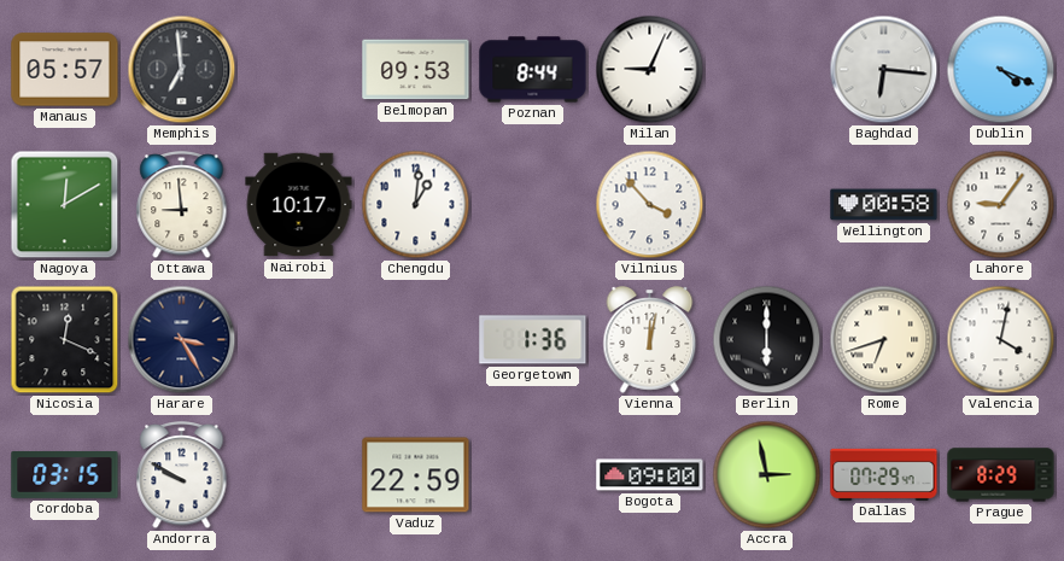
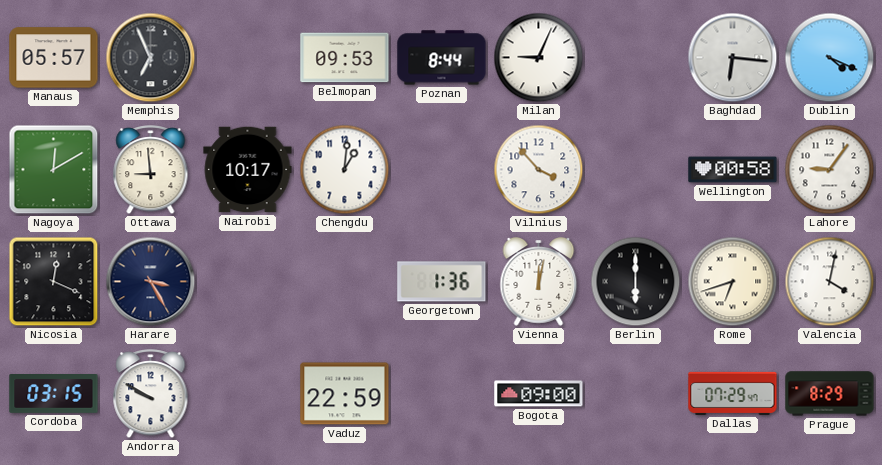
Memphis: 6:59 -> 6:56 (151, 58)
Accra: 2:58 -> none (767, 475)
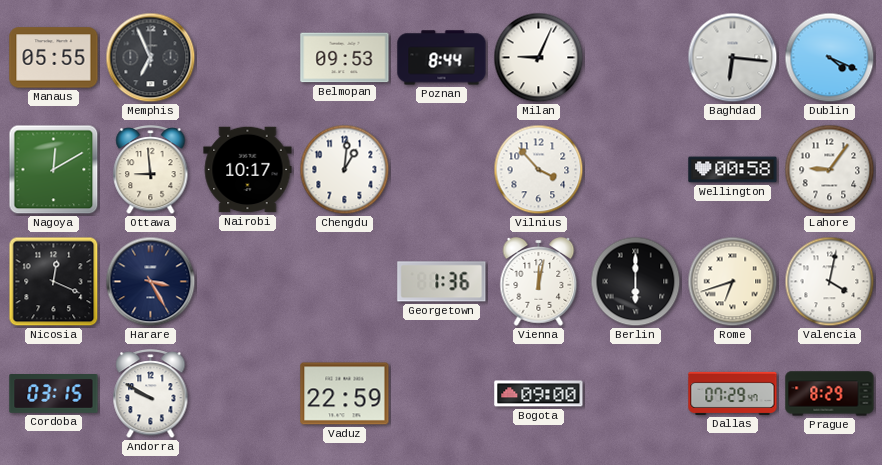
Manaus: 05:57 -> 05:55 (54, 58)
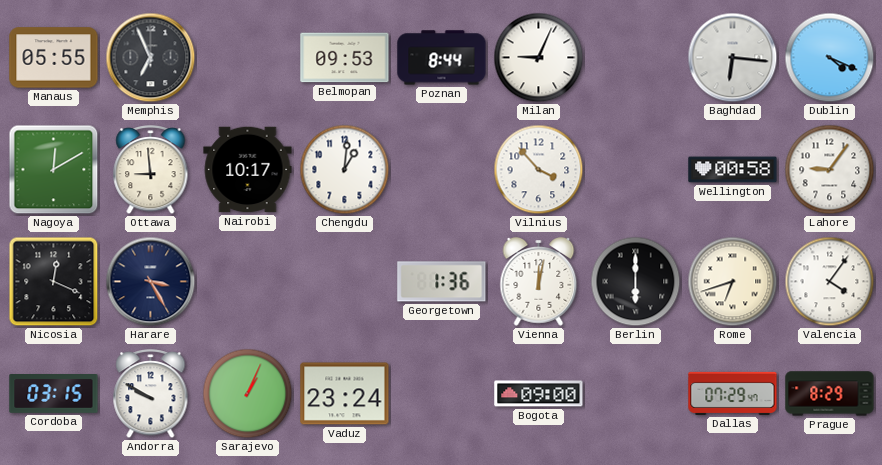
Valencia: 4:02 -> 4:06 (830, 282)
Sarajevo: none -> 1:04 (248, 394)
Vaduz: 22:59 -> 23:24 (345, 394)
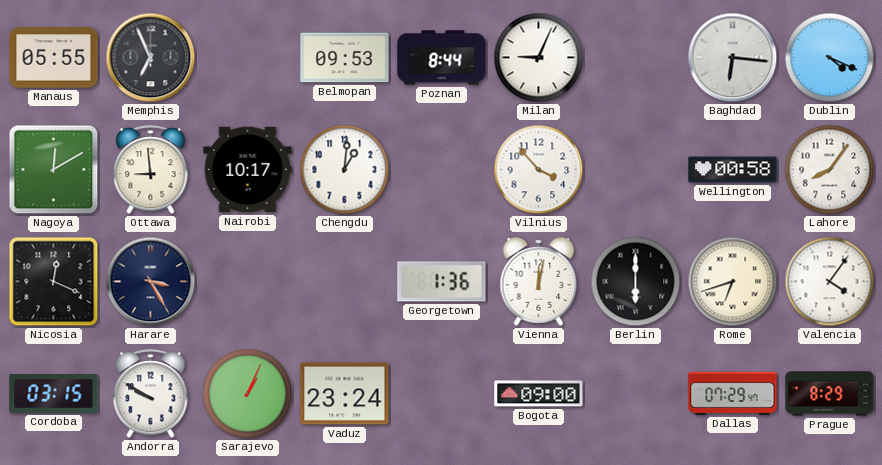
Lahore: 9:06 -> 8:06 (830, 170)
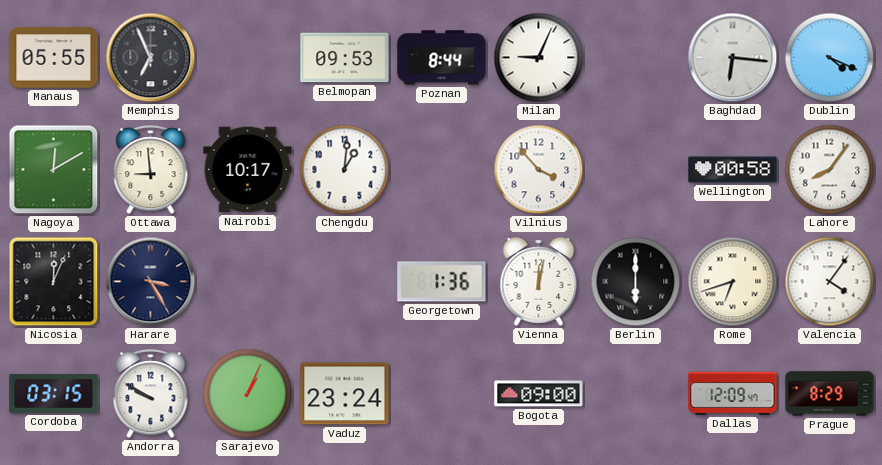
Nicosia: 12:19 -> 12:04 (54, 282)
Dallas: 07:29 -> 12:09 (733, 393)
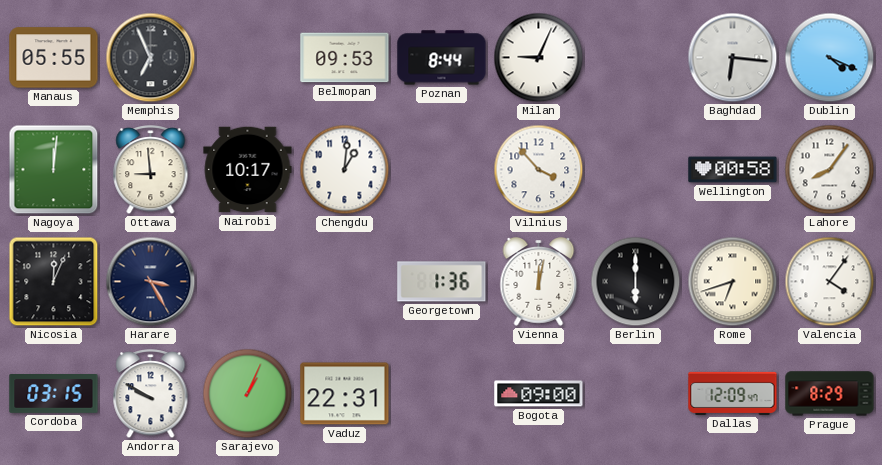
Nagoya: 12:10 -> 12:01 (54, 170)
Vaduz: 23:24 -> 22:31 (345, 394)
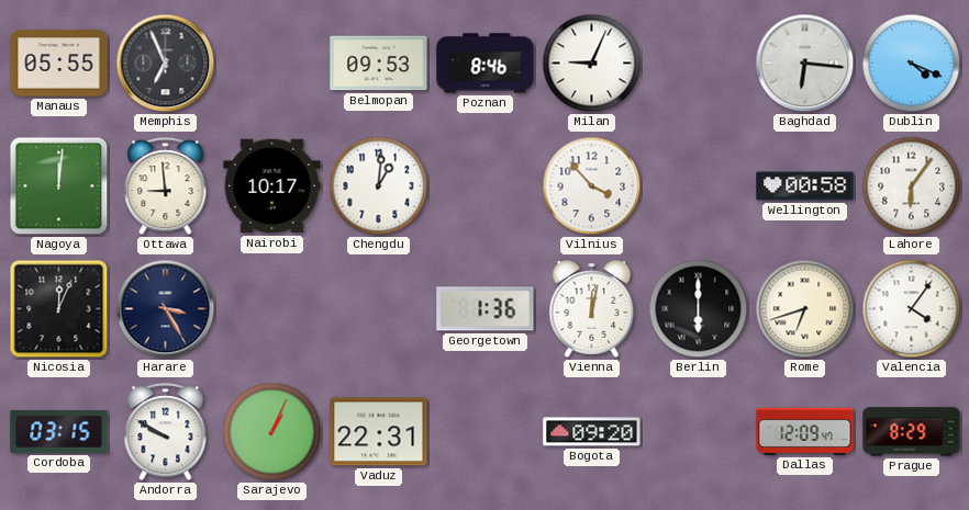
Poznan: 8:44 -> 8:46 (486, 64)
Lahore: 8:06 -> 6:06 (912, 186)
Bogota: 09:00 -> 09:20 (592, 432)
